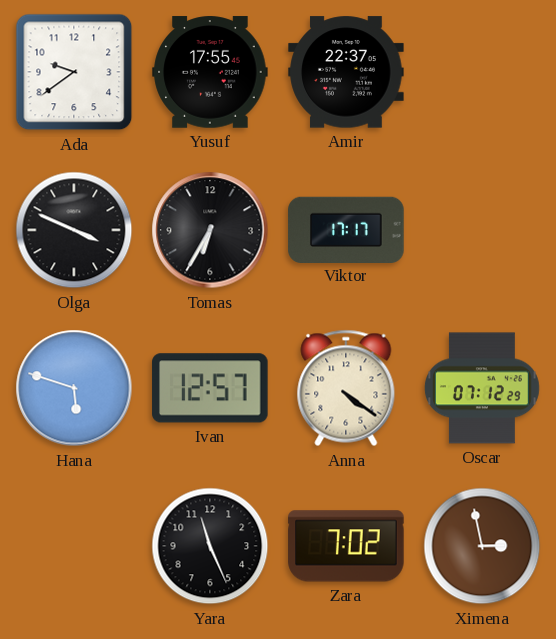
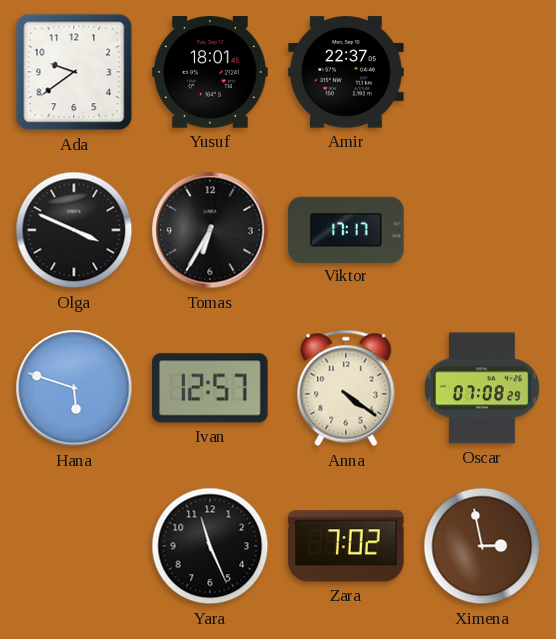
Yusuf: 17:55 -> 18:01 (210, 72)
Oscar: 07:12 -> 07:08 (482, 388)
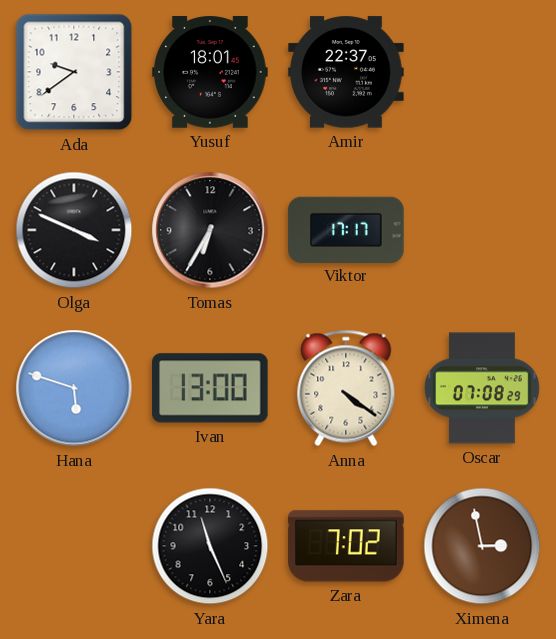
Ivan: 12:57 -> 13:00 (210, 388)
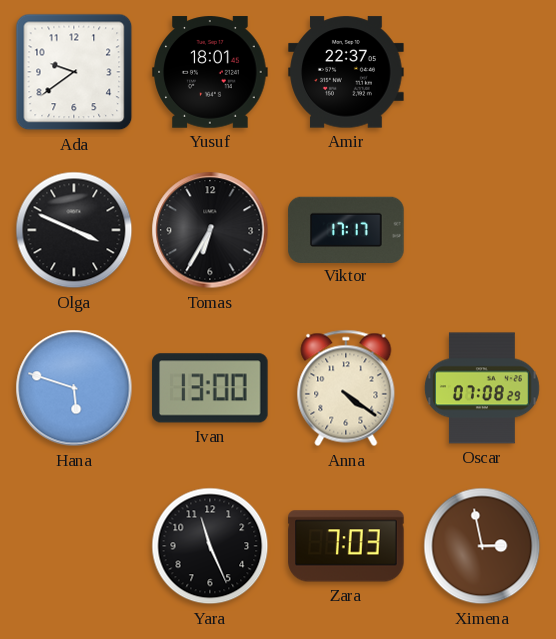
Zara: 7:02 -> 7:03 (346, 546)
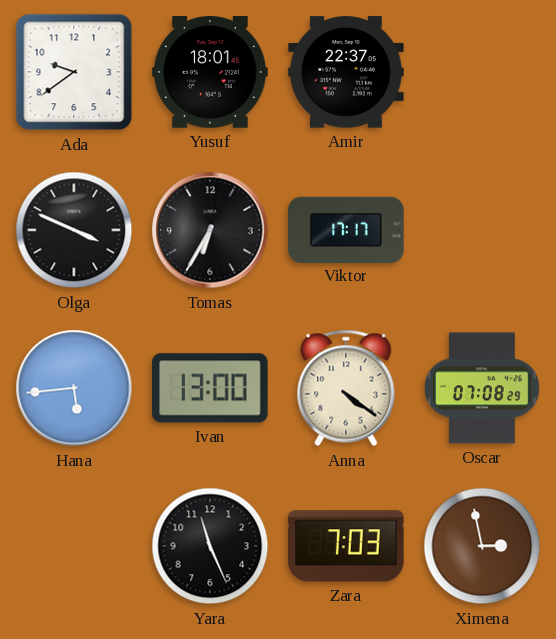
Hana: 5:48 -> 5:44 (74, 388)
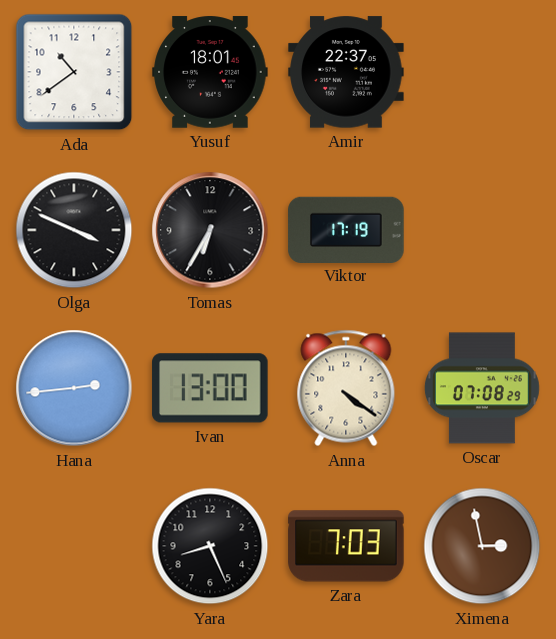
Ada: 9:39 -> 10:39 (74, 72)
Viktor: 17:17 -> 17:19 (346, 229)
Hana: 5:44 -> 2:44 (74, 388)
Yara: 11:26 -> 8:26 (210, 546)
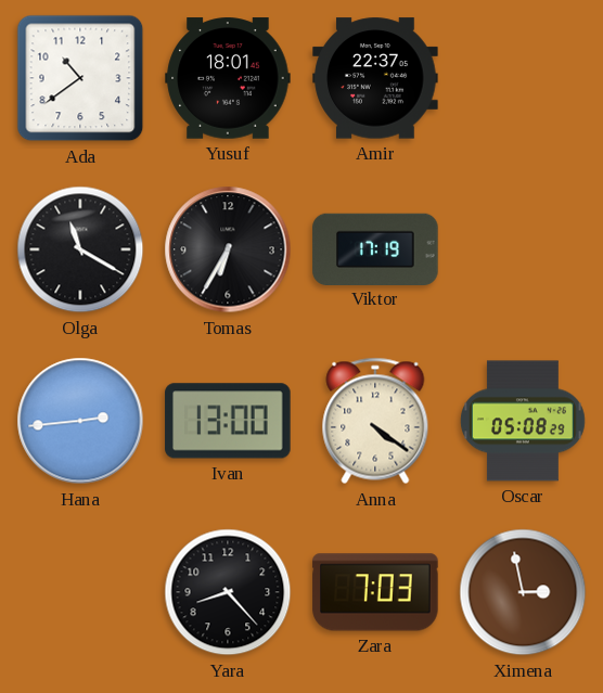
Olga: 3:49 -> 11:20 (80, 249)
Oscar: 07:08 -> 05:08 (523, 421)
Yara: 8:26 -> 8:23 (228, 592)
